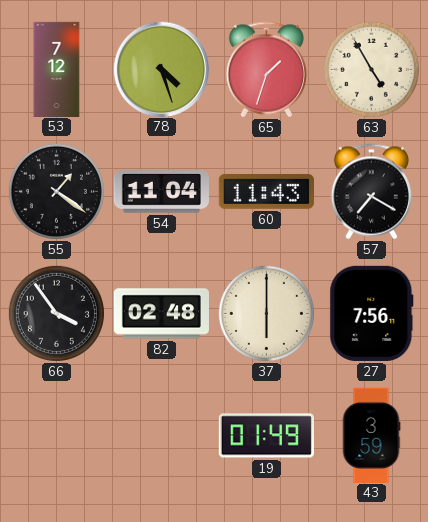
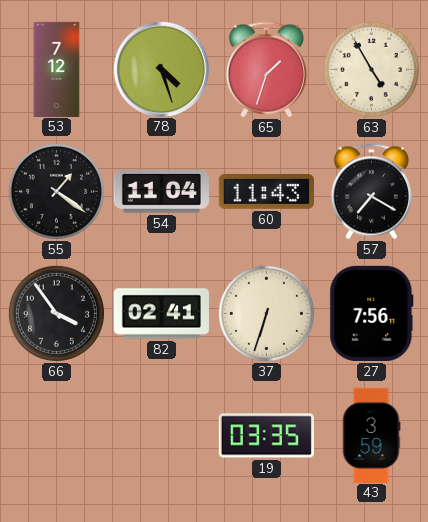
82: 02:48 -> 02:41 (161, 314)
37: 6:00 -> 6:33 (266, 313)
19: 01:49 -> 03:35 (266, 436)
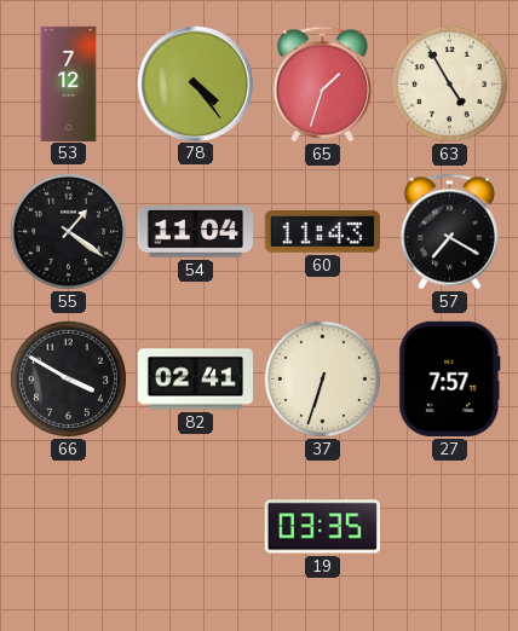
78: 4:27 -> 4:24 (195, 83)
66: 3:54 -> 3:50 (68, 378)
27: 7:56 -> 7:57 (450, 378)
43: 3:59 -> none (371, 435)
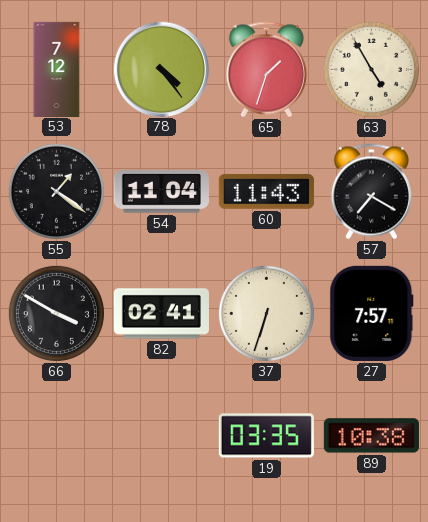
89: none -> 10:38 (371, 436)
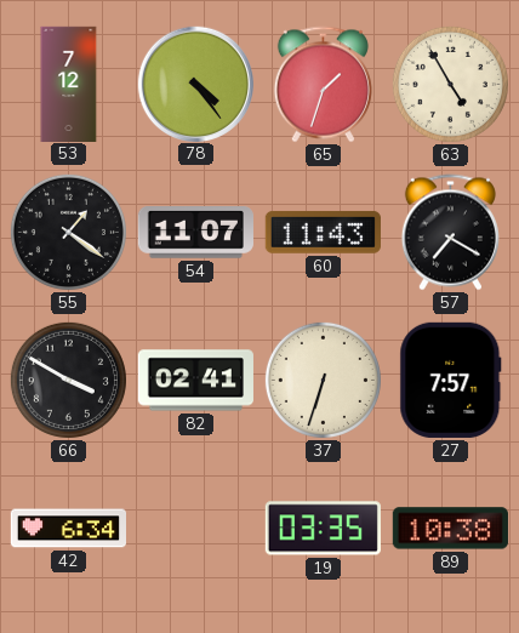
54: 11:04 -> 11:07 (195, 233)
42: none -> 6:34 (68, 529)
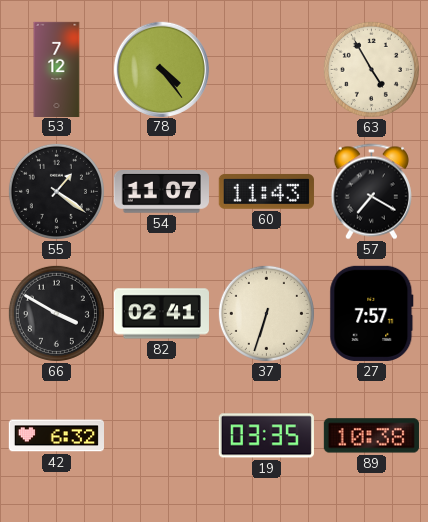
65: 1:33 -> none (323, 85)
42: 6:34 -> 6:32 (56, 436)
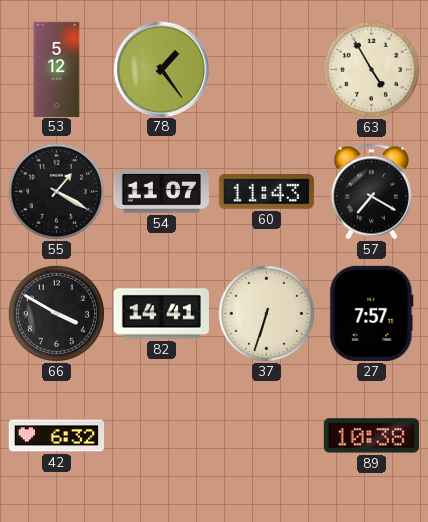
53: 7:12 -> 5:12 (57, 69)
78: 4:24 -> 1:24 (161, 69)
55: 1:21 -> 1:20 (56, 191)
82: 02:41 -> 14:41 (161, 314)
19: 03:35 -> none (266, 436)
